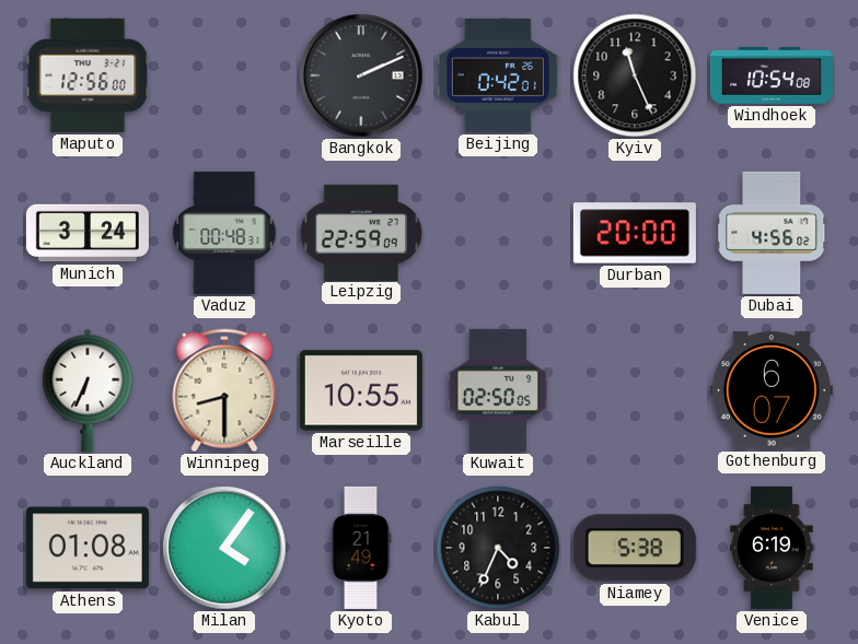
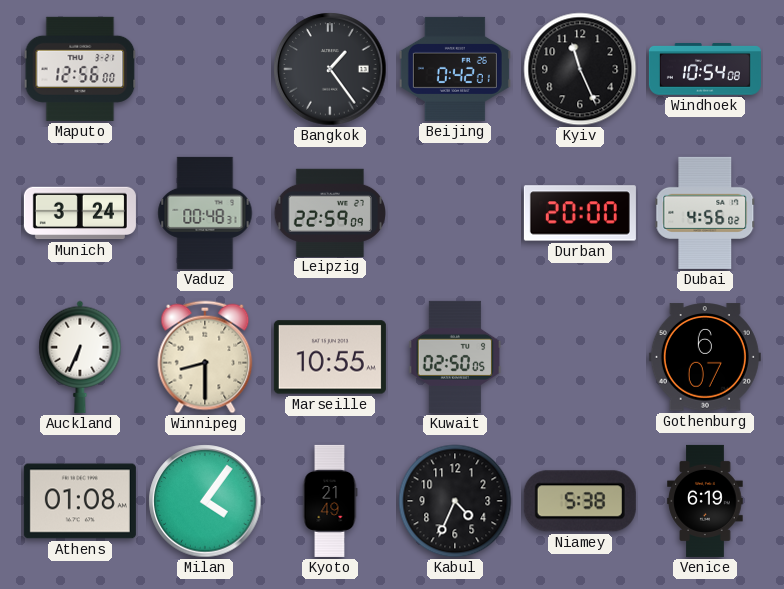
Bangkok: 2:11 -> 1:24 (330, 69)
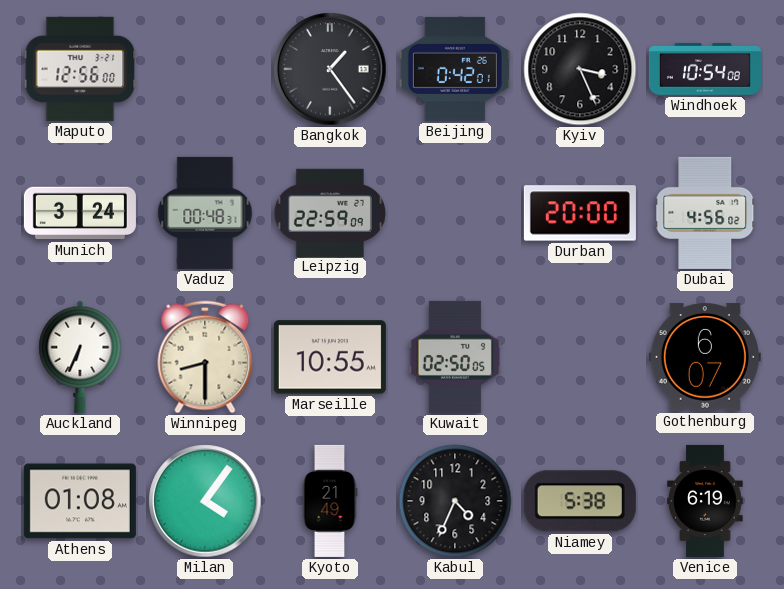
Kyiv: 11:26 -> 3:26 (580, 69)
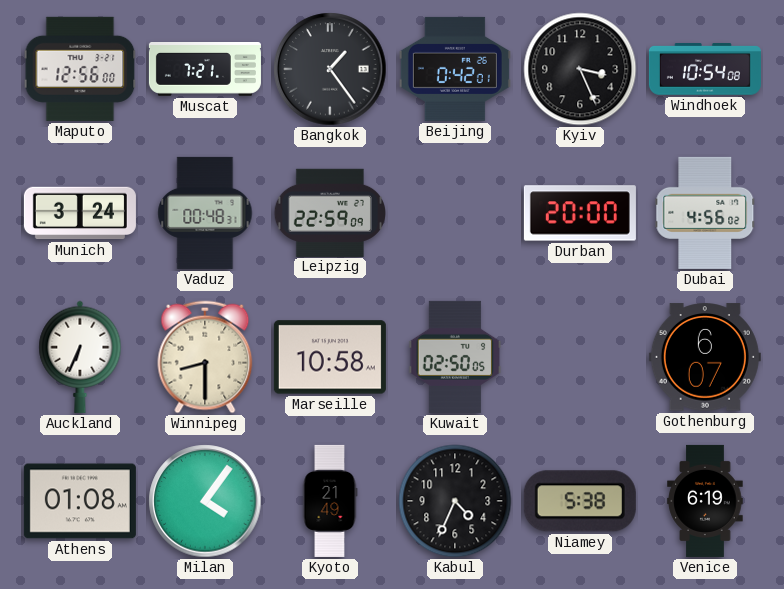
Muscat: none -> 7:21 (205, 70)
Marseille: 10:55 -> 10:58 (330, 357)
